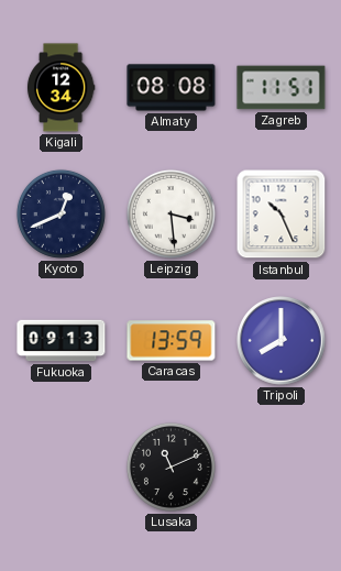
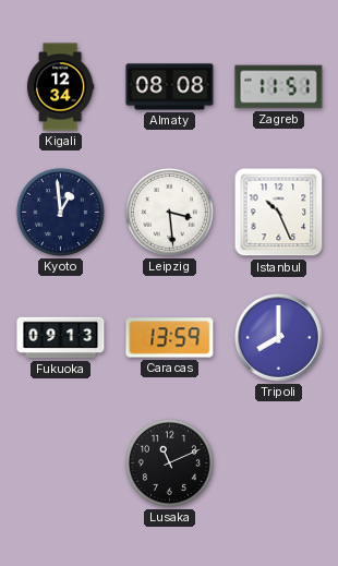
Kyoto: 12:41 -> 12:59 (60, 212)
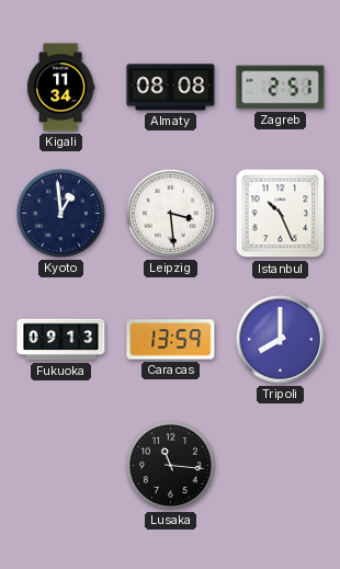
Kigali: 12:34 -> 11:34 (60, 88)
Zagreb: 11:51 -> 2:51 (281, 88)
Lusaka: 11:11 -> 11:16 (170, 465)
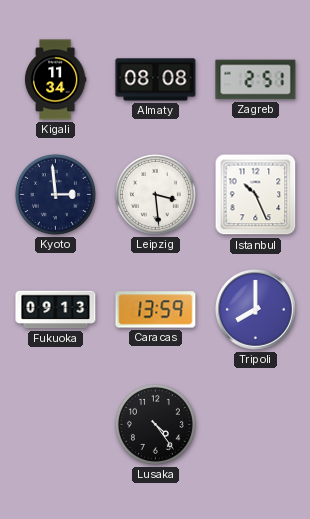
Kyoto: 12:59 -> 2:59 (55, 194)
Lusaka: 11:16 -> 4:24 (155, 424)
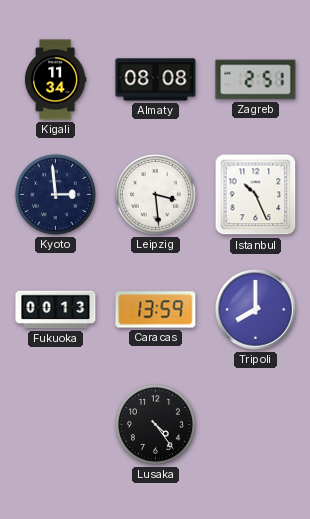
Fukuoka: 09:13 -> 00:13 (56, 310)
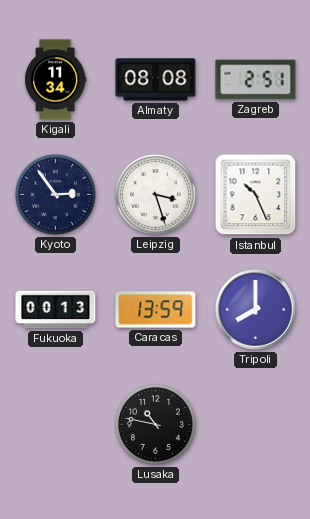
Kyoto: 2:59 -> 2:54 (55, 194)
Leipzig: 3:29 -> 3:27 (155, 194)
Lusaka: 4:24 -> 10:47 (155, 424)
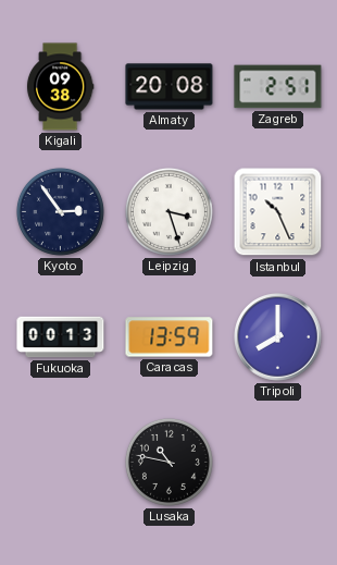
Kigali: 11:34 -> 09:38 (60, 87)
Almaty: 08:08 -> 20:08 (170, 87)
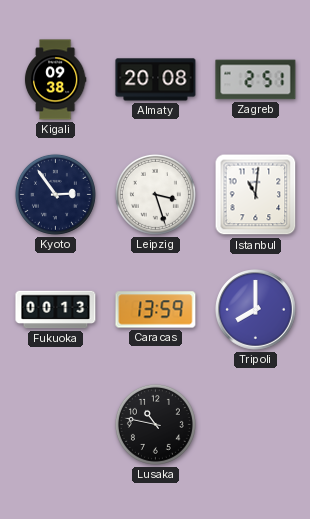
Istanbul: 10:26 -> 11:01 (256, 195)
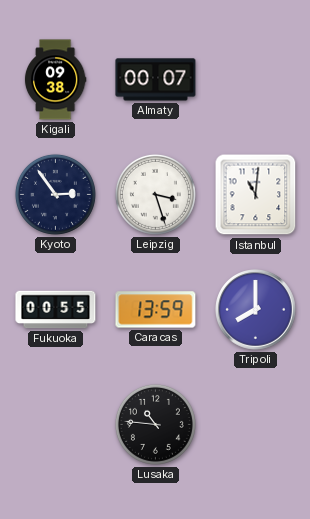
Almaty: 20:08 -> 00:07 (156, 80)
Zagreb: 2:51 -> none (256, 80)
Fukuoka: 00:13 -> 00:55 (56, 310)
Lusaka: 10:47 -> 10:46 (155, 424)
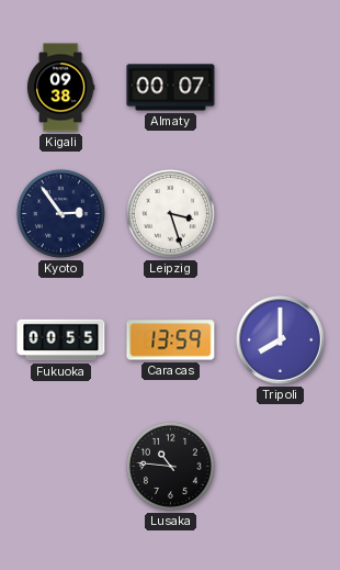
Istanbul: 11:01 -> none (256, 195)
